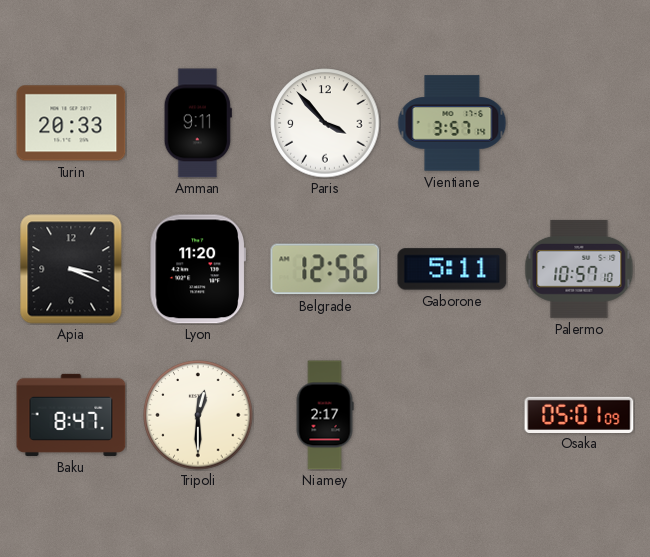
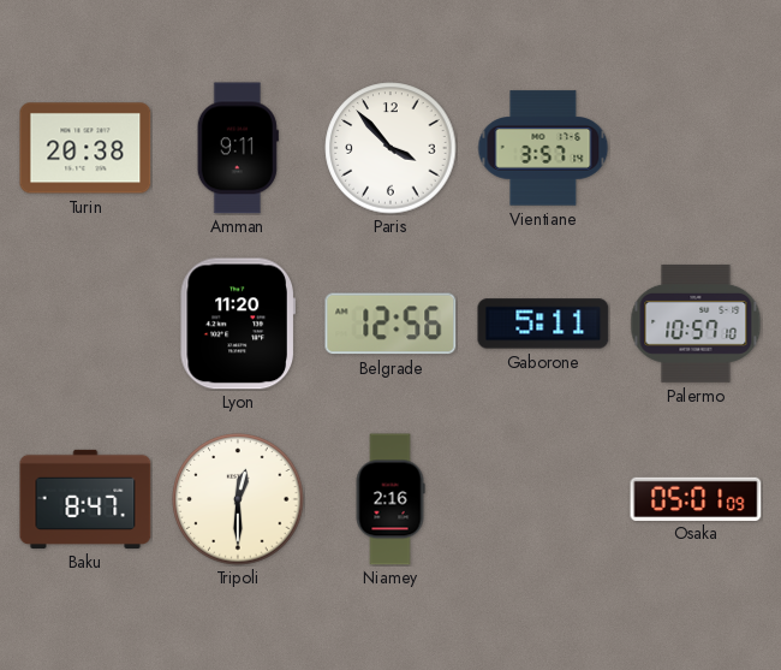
Turin: 20:33 -> 20:38 (85, 148)
Apia: 3:19 -> none (71, 269)
Niamey: 2:17 -> 2:16 (390, 499)
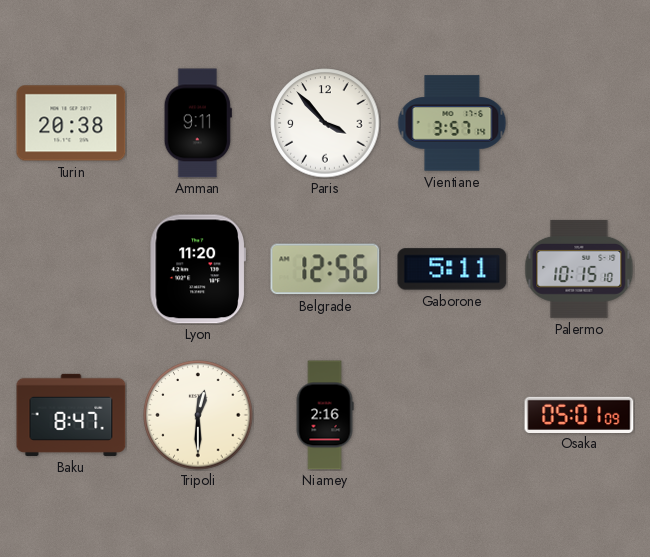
Palermo: 10:57 -> 10:15 (579, 269)
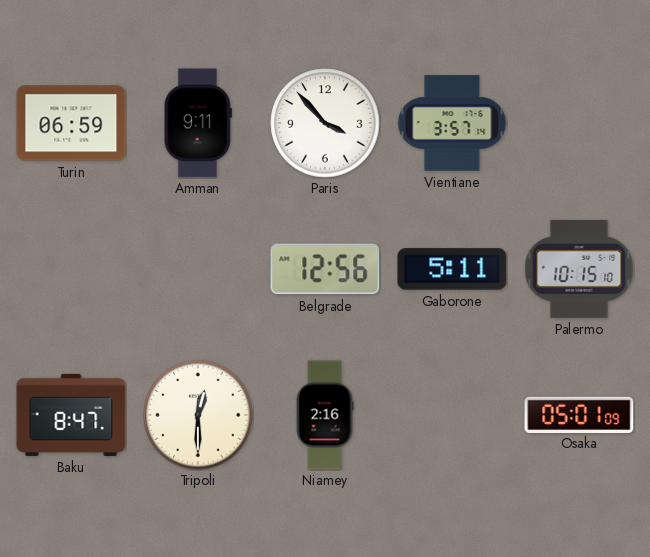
Turin: 20:38 -> 06:59 (71, 123)
Lyon: 11:20 -> none (197, 269)
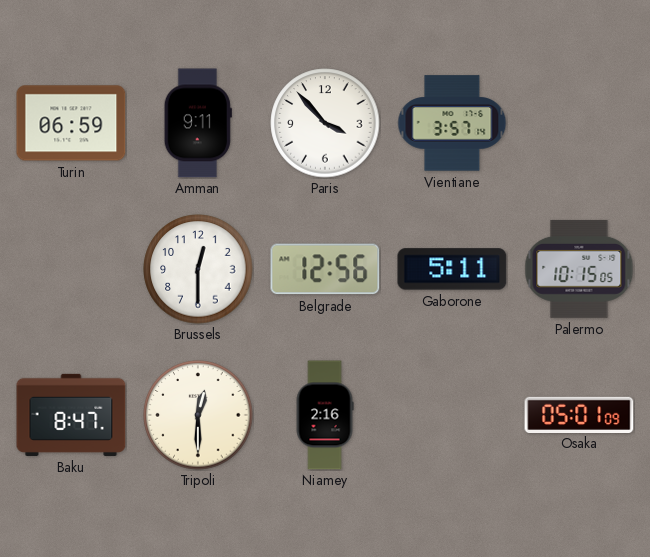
Brussels: none -> 12:30 (198, 269)
Palermo: 10:15:10 -> 10:15:05 (579, 269)
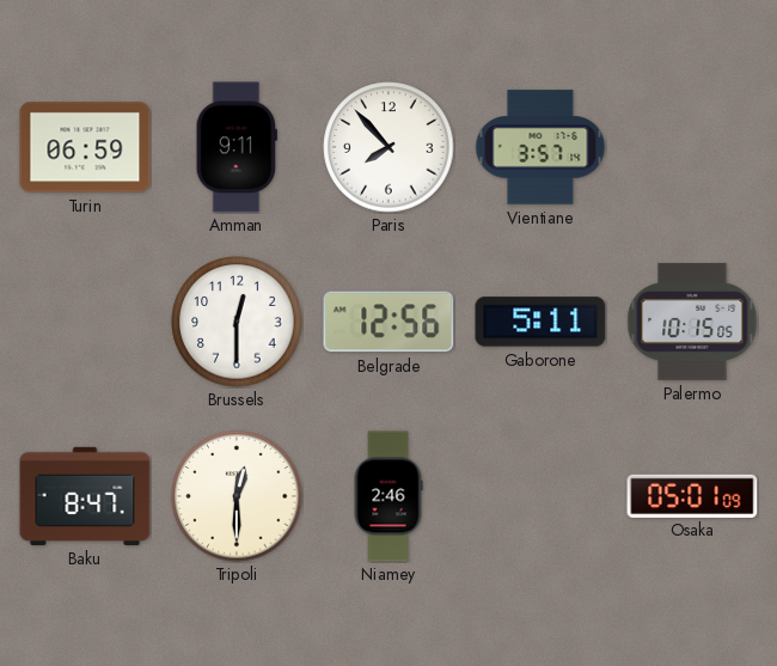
Paris: 3:53 -> 7:53 (389, 147)
Niamey: 2:16 -> 2:46 (389, 496)
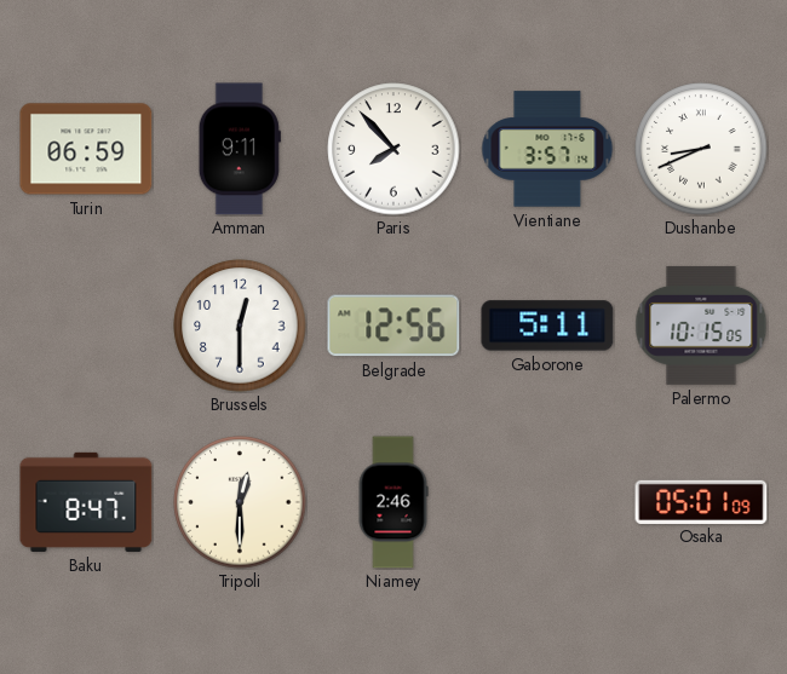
Dushanbe: none -> 8:41 (701, 149)
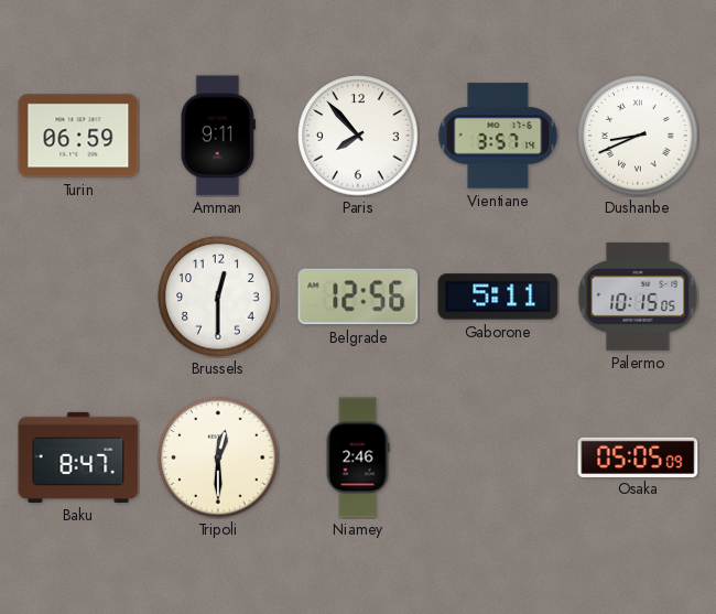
Osaka: 05:01 -> 05:05 (638, 456)
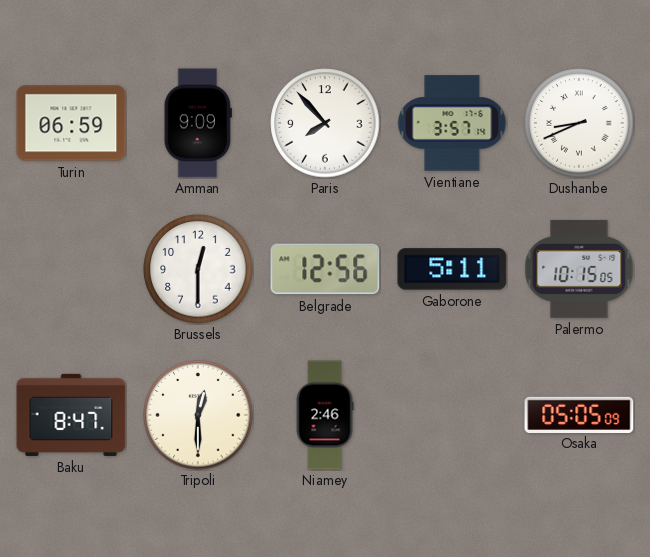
Amman: 9:11 -> 9:09 (198, 123)
